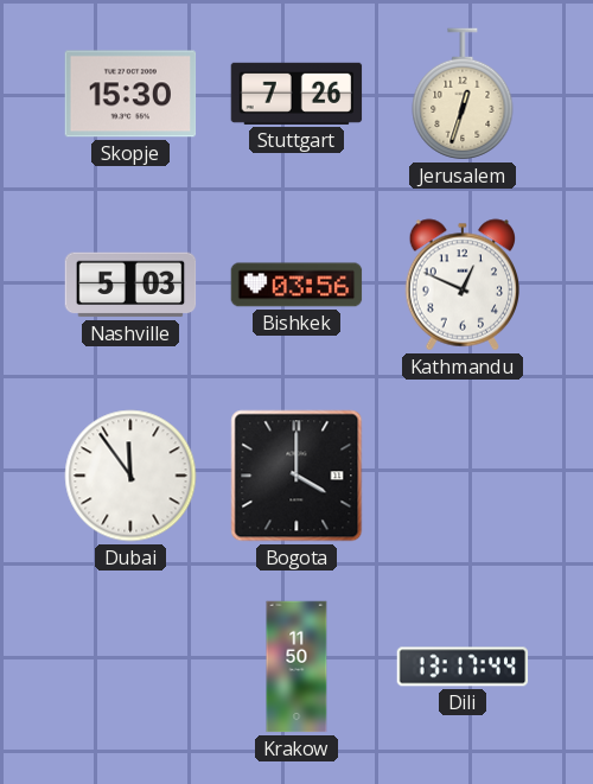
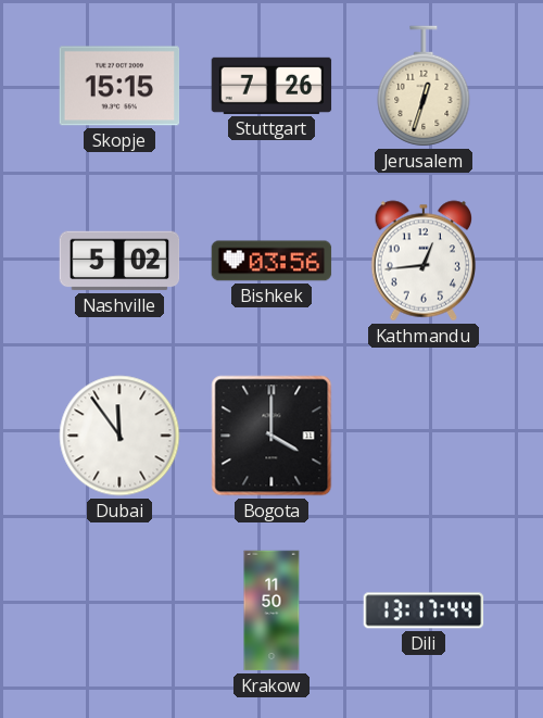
Skopje: 15:30 -> 15:15 (119, 86)
Nashville: 5:03 -> 5:02 (119, 261)
Kathmandu: 12:49 -> 12:44 (424, 261)
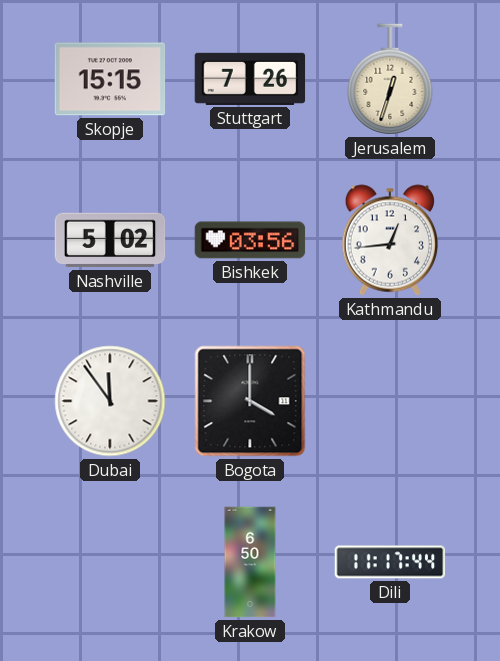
Krakow: 11:50 -> 6:50 (250, 562)
Dili: 13:17 -> 11:17 (390, 562)
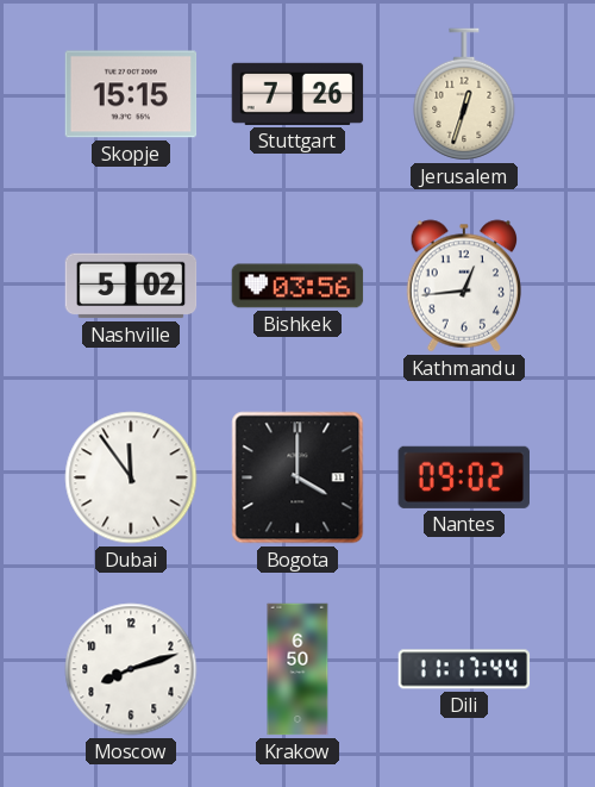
Nantes: none -> 09:02 (463, 477)
Moscow: none -> 8:12 (131, 669)
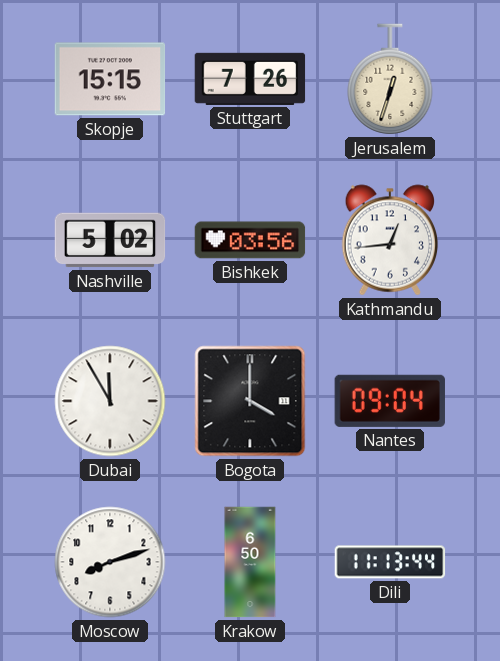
Dubai: 11:54 -> 11:55 (110, 401)
Nantes: 09:02 -> 09:04 (389, 401)
Dili: 11:17 -> 11:13 (390, 562)
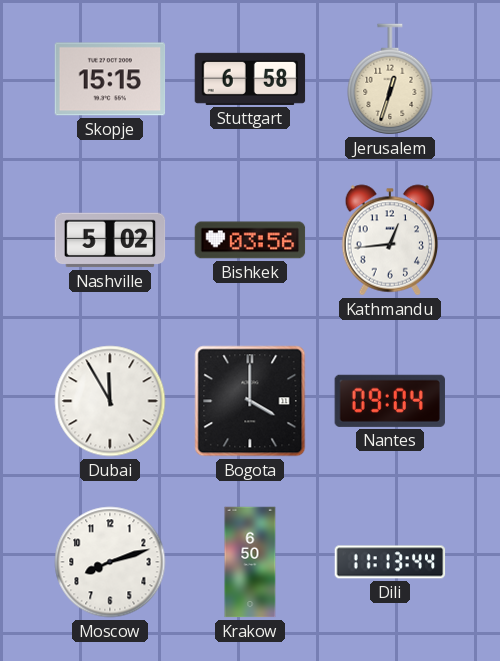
Stuttgart: 7:26 -> 6:58 (250, 79)
